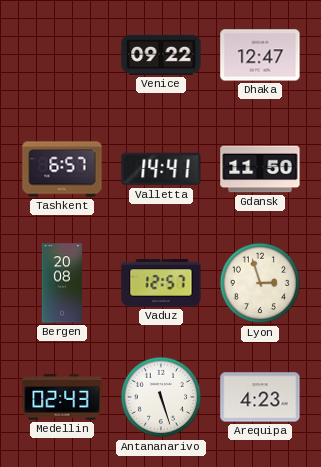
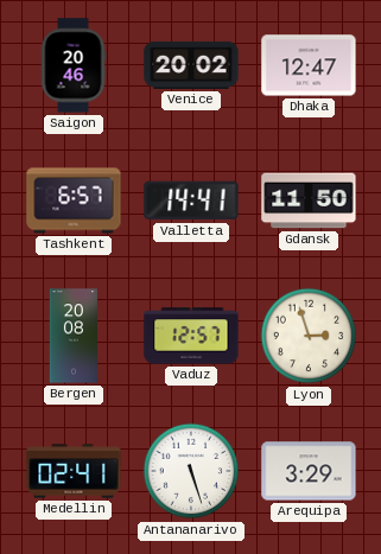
Saigon: none -> 20:46 (74, 65)
Venice: 09:22 -> 20:02 (191, 65)
Medellin: 02:43 -> 02:41 (74, 471)
Arequipa: 4:23 -> 3:29 (309, 471)
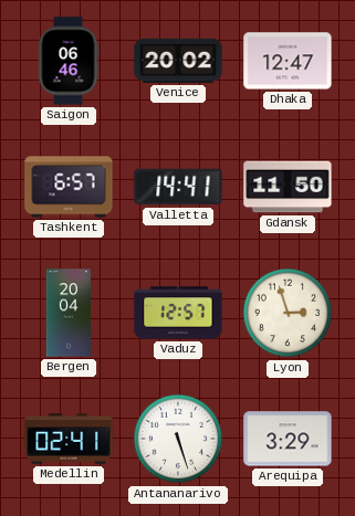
Saigon: 20:46 -> 06:46 (69, 61)
Bergen: 20:08 -> 20:04 (69, 313)
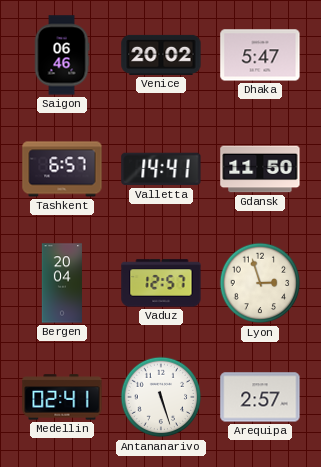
Dhaka: 12:47 -> 5:47 (260, 55)
Arequipa: 3:29 -> 2:57 (260, 397)
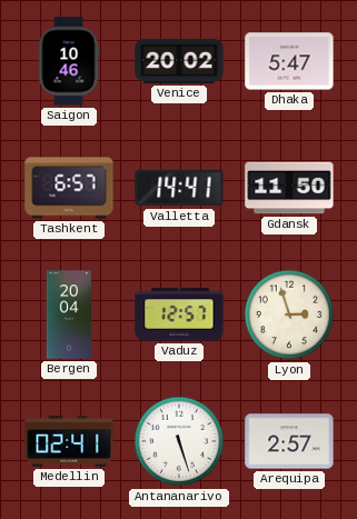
Saigon: 06:46 -> 10:46 (69, 61)
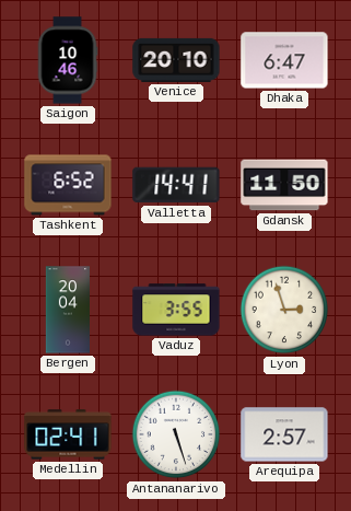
Venice: 20:02 -> 20:10 (176, 60)
Dhaka: 5:47 -> 6:47 (284, 60)
Tashkent: 6:57 -> 6:52 (68, 185)
Vaduz: 12:57 -> 3:55 (176, 310)
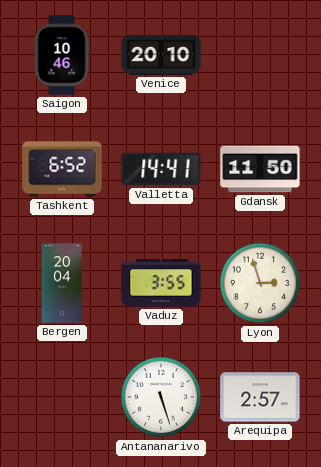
Dhaka: 6:47 -> none (284, 60)
Medellin: 02:41 -> none (68, 434)
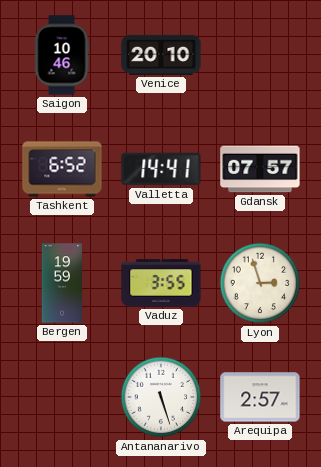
Gdansk: 11:50 -> 07:57 (260, 169)
Bergen: 20:04 -> 19:59 (62, 283)
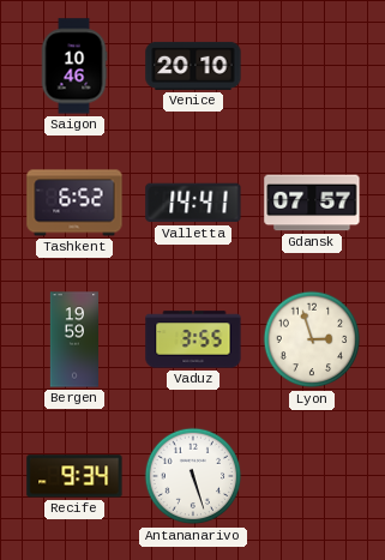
Recife: none -> 9:34 (74, 476)
Arequipa: 2:57 -> none (260, 397)
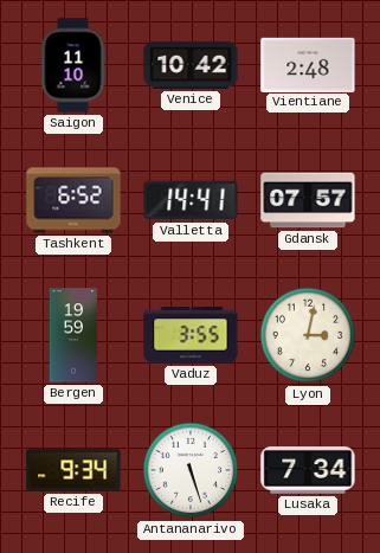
Saigon: 10:46 -> 11:10 (73, 65)
Venice: 20:10 -> 10:42 (191, 65)
Vientiane: none -> 2:48 (308, 64)
Lyon: 2:57 -> 3:02 (308, 335)
Lusaka: none -> 7:34 (308, 471)
